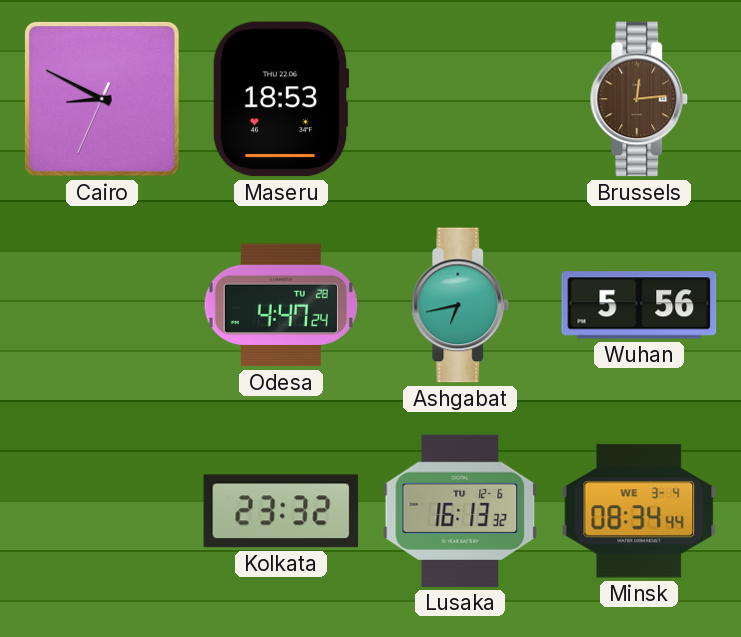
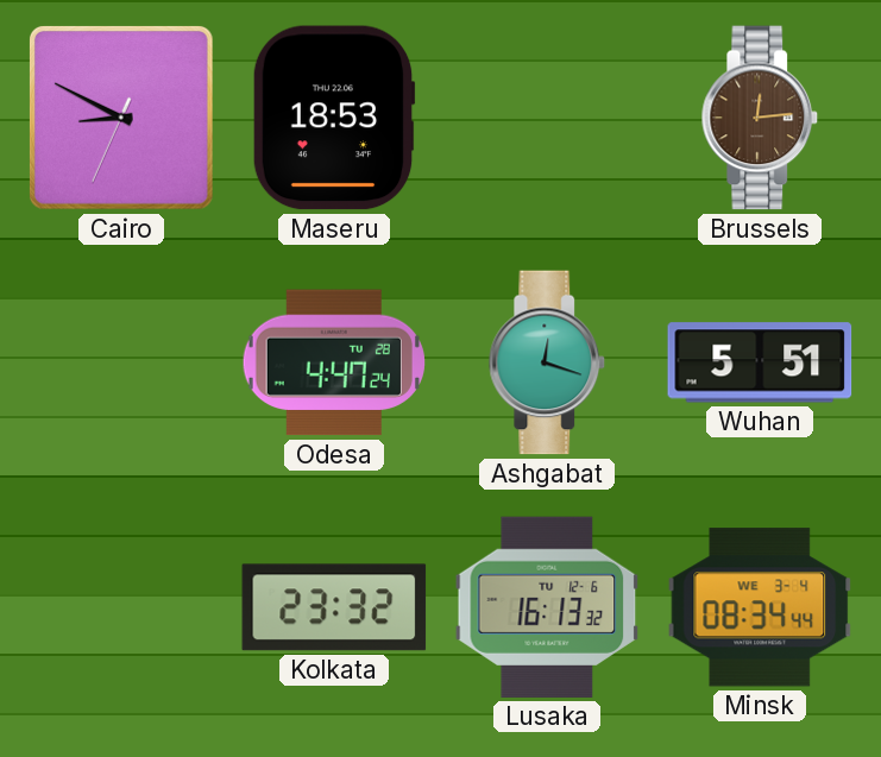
Ashgabat: 6:43 -> 12:18 (547, 362)
Wuhan: 5:56 -> 5:51 (760, 362)
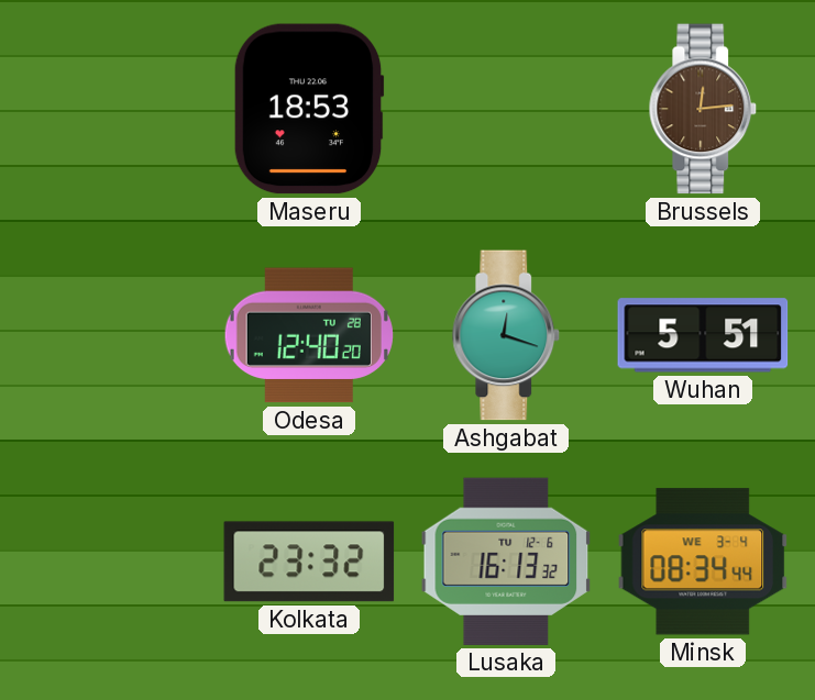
Cairo: 8:49 -> none (121, 118)
Odesa: 4:47 -> 12:40 (309, 335)
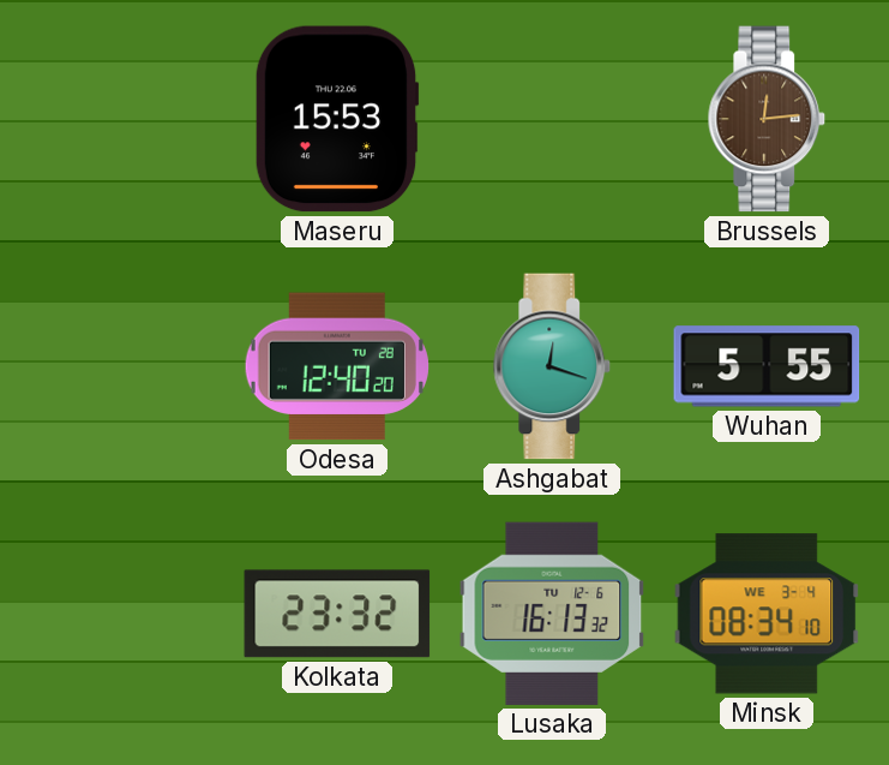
Maseru: 18:53 -> 15:53 (337, 119)
Wuhan: 5:51 -> 5:55 (767, 366)
Minsk: 08:34:44 -> 08:34:10 (767, 614)
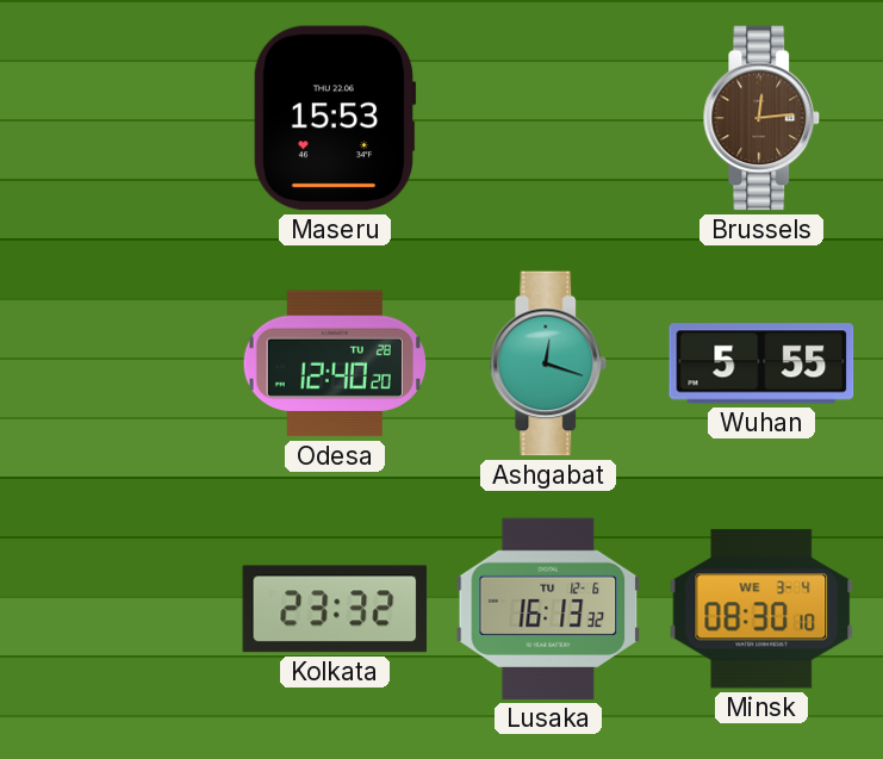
Minsk: 08:34 -> 08:30 (761, 609)
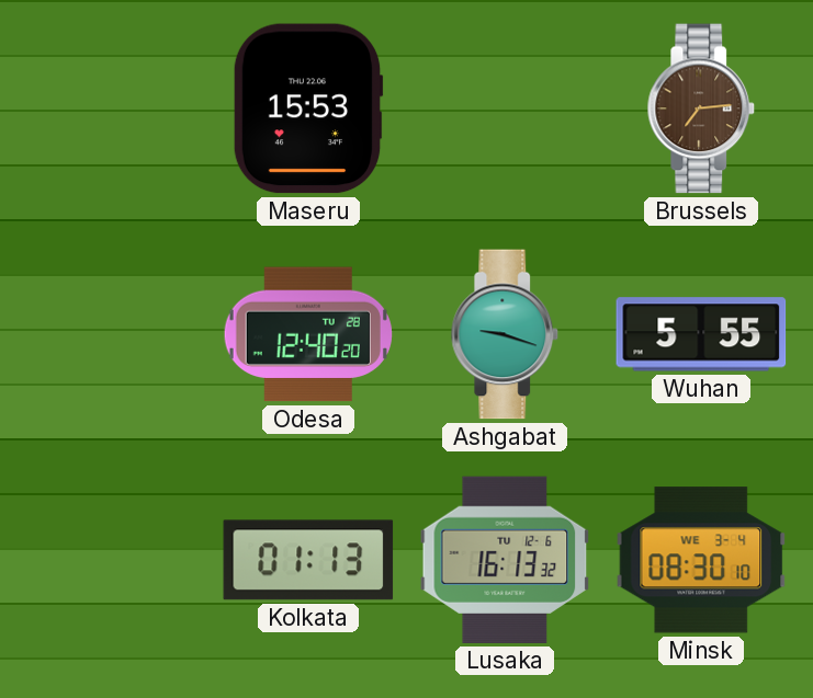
Brussels: 12:14 -> 7:14 (701, 108)
Ashgabat: 12:18 -> 9:18 (505, 334)
Kolkata: 23:32 -> 01:13 (308, 560)
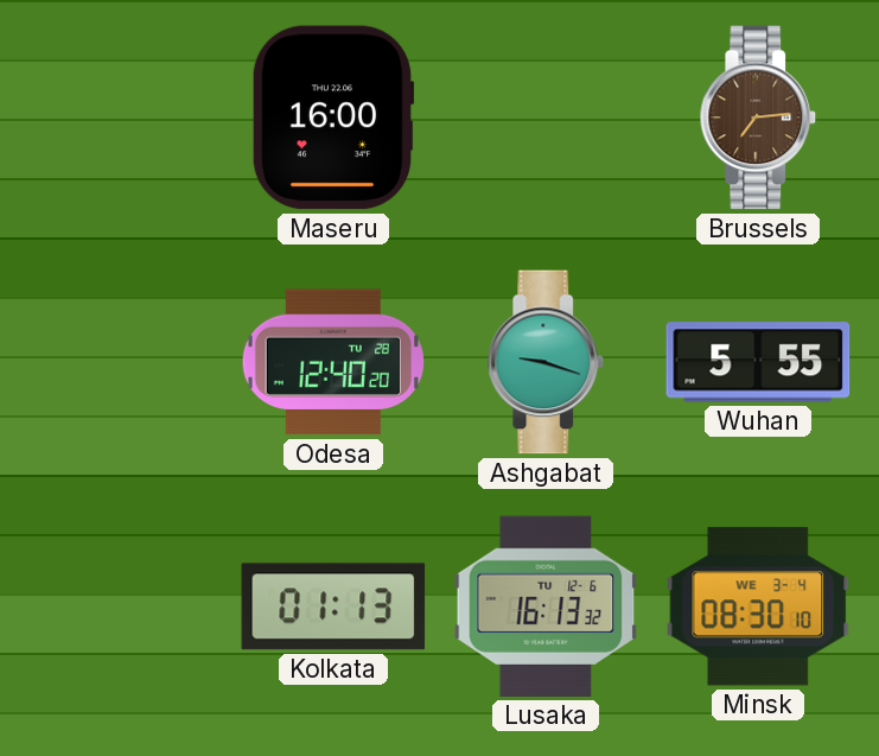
Maseru: 15:53 -> 16:00 (333, 117)
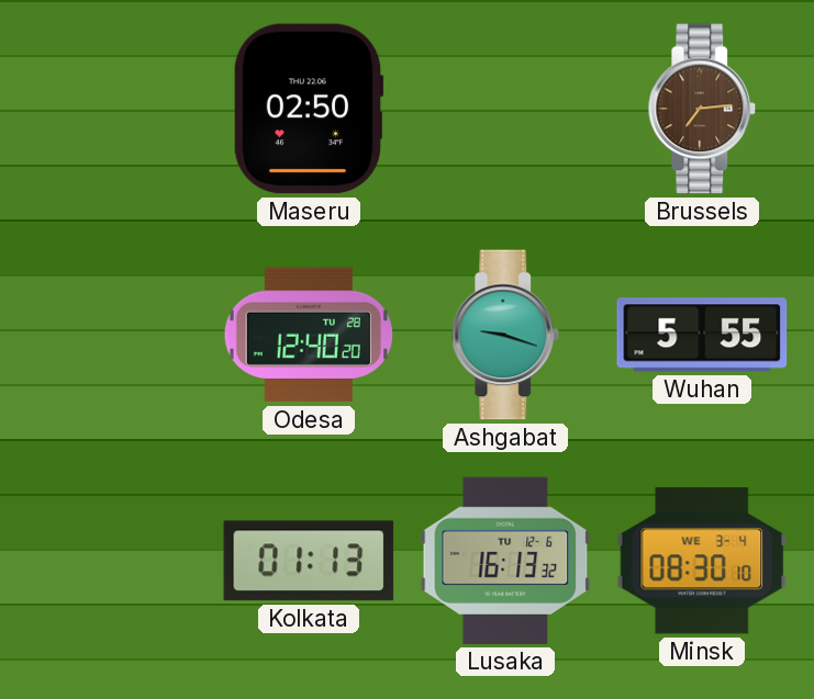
Maseru: 16:00 -> 02:50 (309, 109)
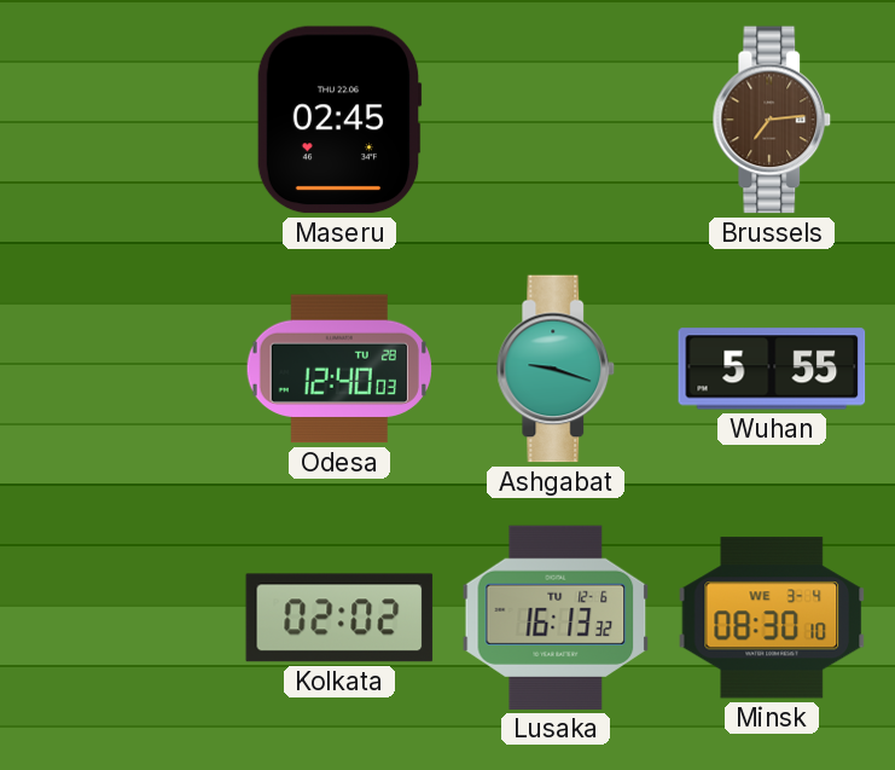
Maseru: 02:50 -> 02:45 (339, 120)
Odesa: 12:40:20 -> 12:40:03 (339, 369)
Kolkata: 01:13 -> 02:02 (339, 618)
